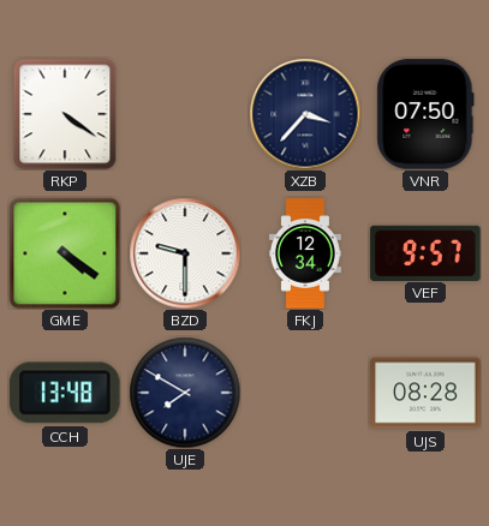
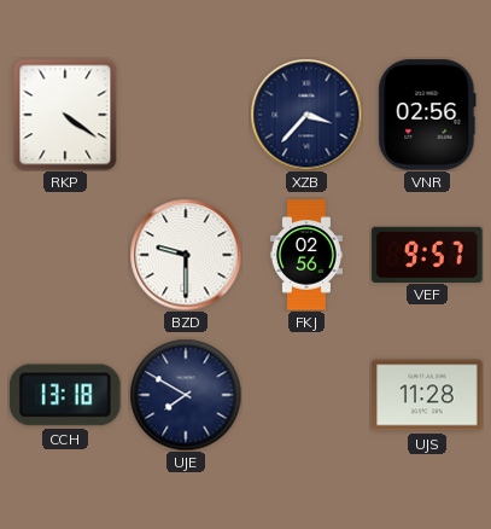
VNR: 07:50 -> 02:56 (427, 115)
GME: 4:21 -> none (65, 253)
FKJ: 12:34 -> 02:56 (306, 255)
CCH: 13:48 -> 13:18 (66, 395)
UJS: 08:28 -> 11:28 (427, 395)
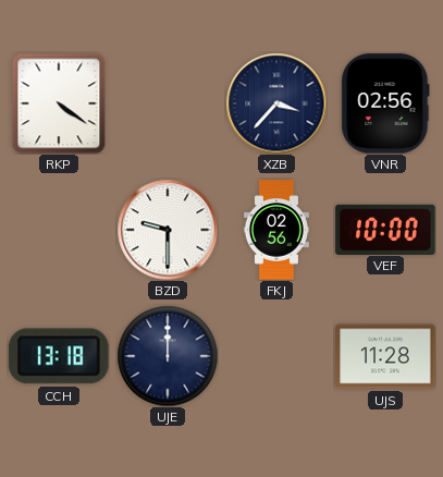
VEF: 9:57 -> 10:00 (385, 229)
UJE: 7:50 -> 12:00 (168, 356)
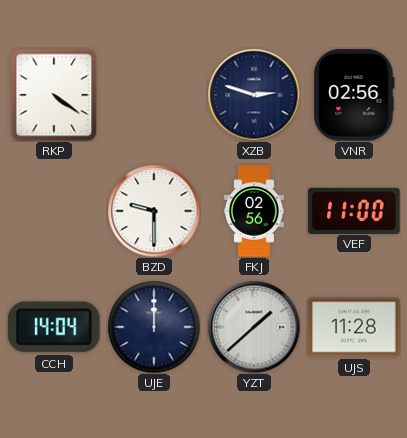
XZB: 3:37 -> 2:48 (254, 95)
VEF: 10:00 -> 11:00 (354, 210)
CCH: 13:18 -> 14:04 (55, 327)
YZT: none -> 1:38 (254, 327)
